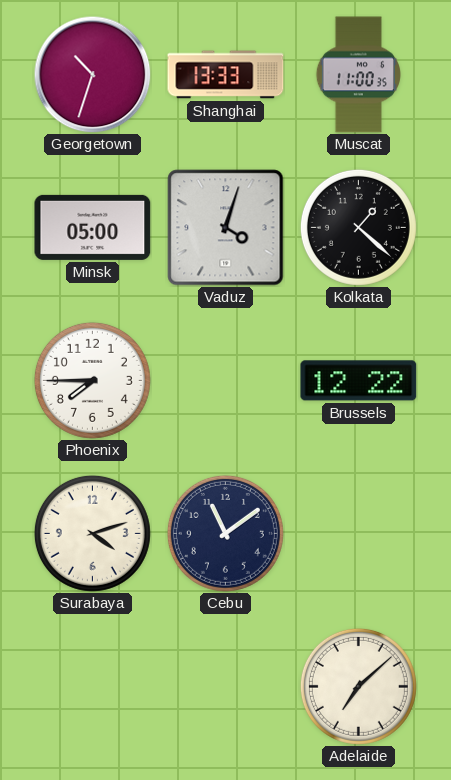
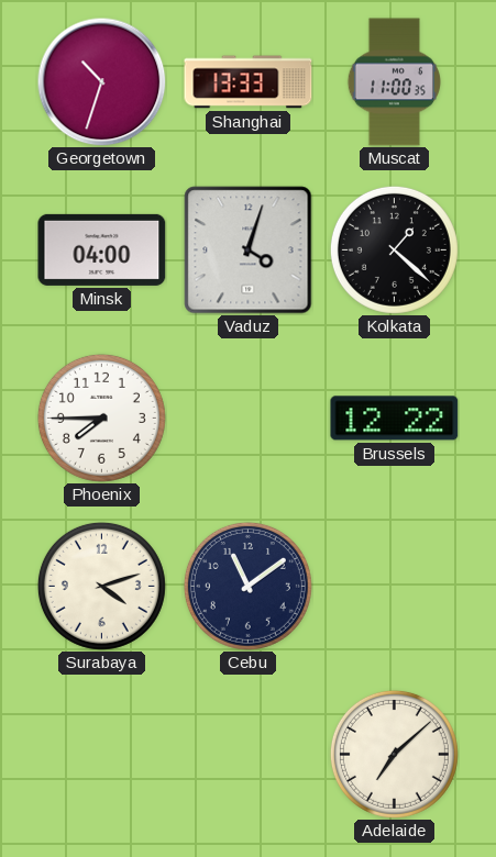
Minsk: 05:00 -> 04:00 (102, 249)
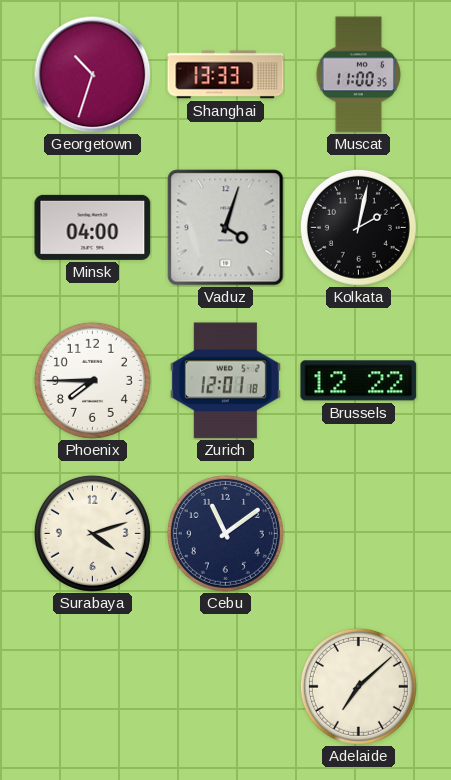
Kolkata: 1:22 -> 2:02 (358, 227)
Zurich: none -> 12:01 (225, 381)
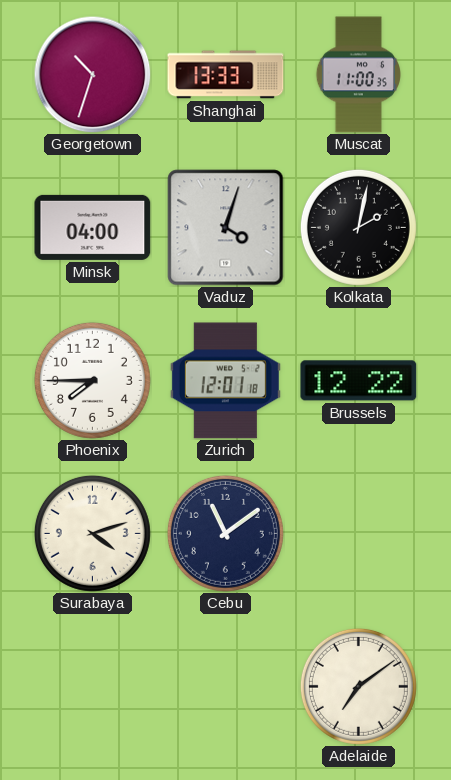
Adelaide: 7:08 -> 7:09 (358, 686)
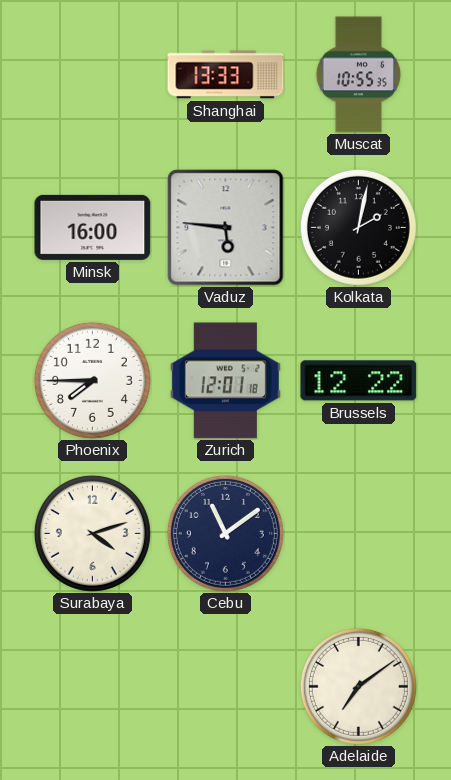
Georgetown: 10:33 -> none (92, 74)
Muscat: 11:00 -> 10:55 (358, 75)
Minsk: 04:00 -> 16:00 (93, 227)
Vaduz: 4:03 -> 5:46 (226, 228)
